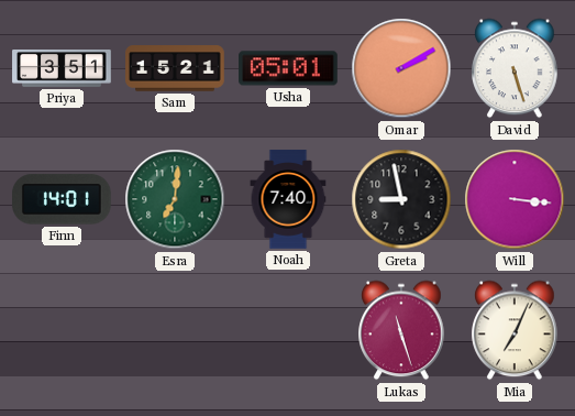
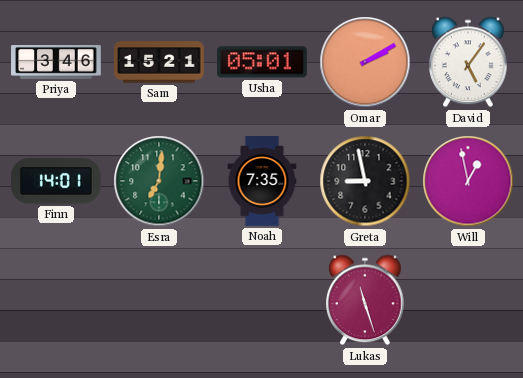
Priya: 3:51 -> 3:46 (56, 63)
David: 5:27 -> 5:06 (468, 62)
Noah: 7:40 -> 7:35 (262, 181)
Will: 3:16 -> 12:58 (468, 181)
Mia: 7:04 -> none (515, 330)
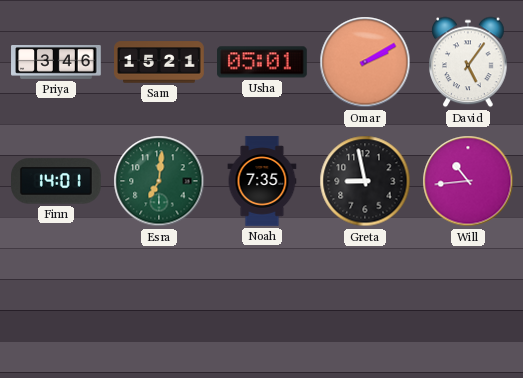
Will: 12:58 -> 10:44 (468, 181)
Lukas: 11:27 -> none (365, 300)
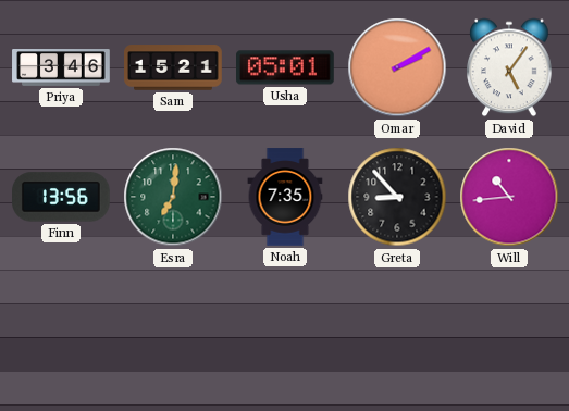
Finn: 14:01 -> 13:56 (62, 197)
Greta: 8:58 -> 8:53 (397, 197)
